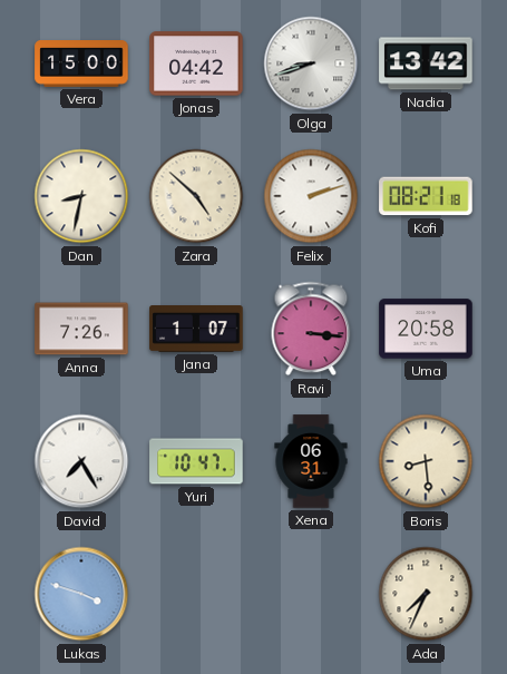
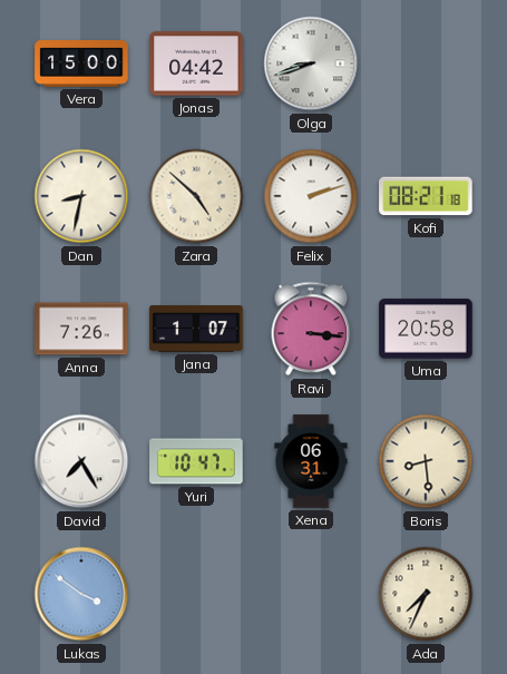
Nadia: 13:42 -> none (426, 64)
Lukas: 3:48 -> 3:51 (81, 594)
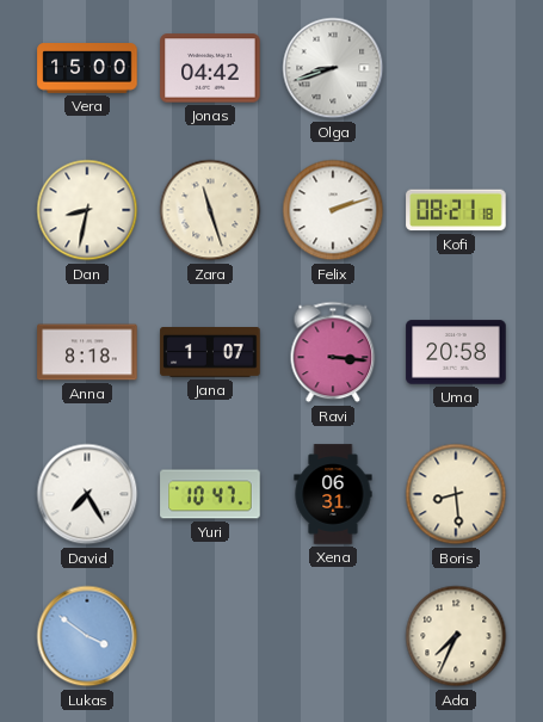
Zara: 4:52 -> 11:27 (210, 210)
Anna: 7:26 -> 8:18 (87, 352)
